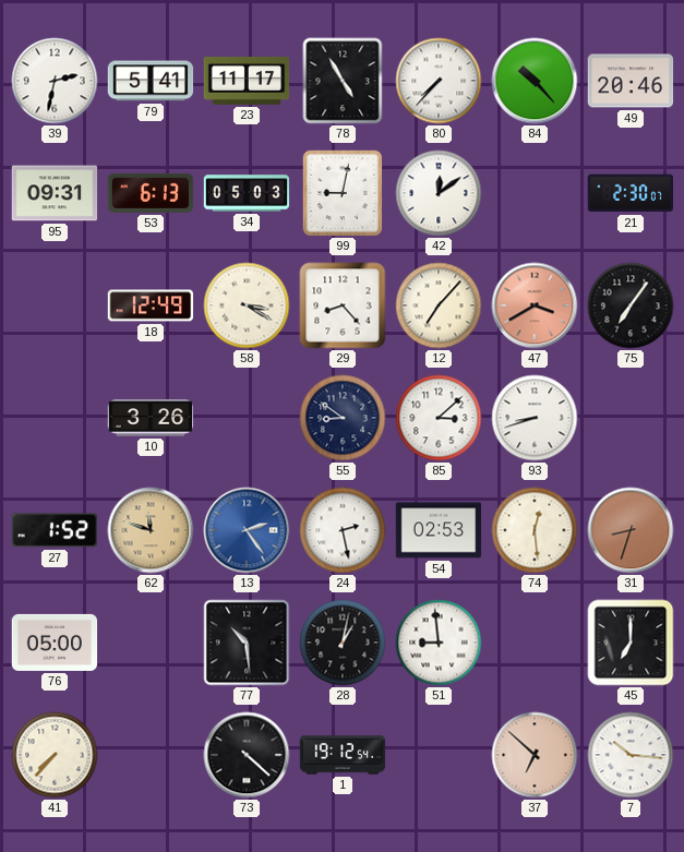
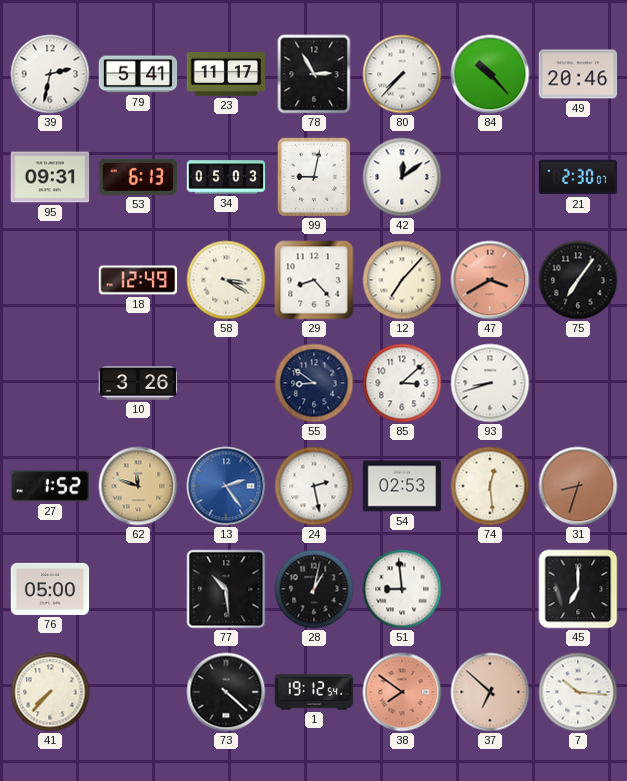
78: 4:55 -> 2:55 (314, 74)
38: none -> 7:51 (402, 692)
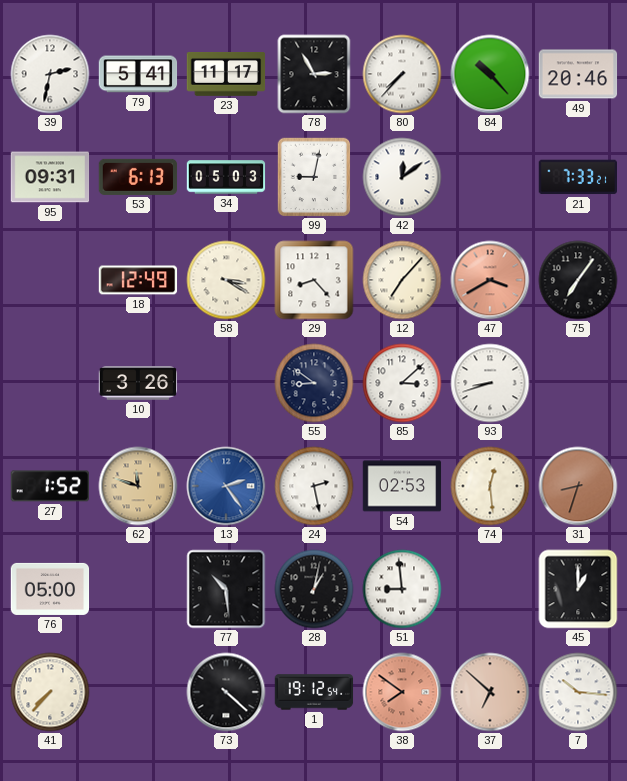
21: 2:30 -> 7:33 (577, 177)
45: 7:00 -> 1:00 (578, 589)
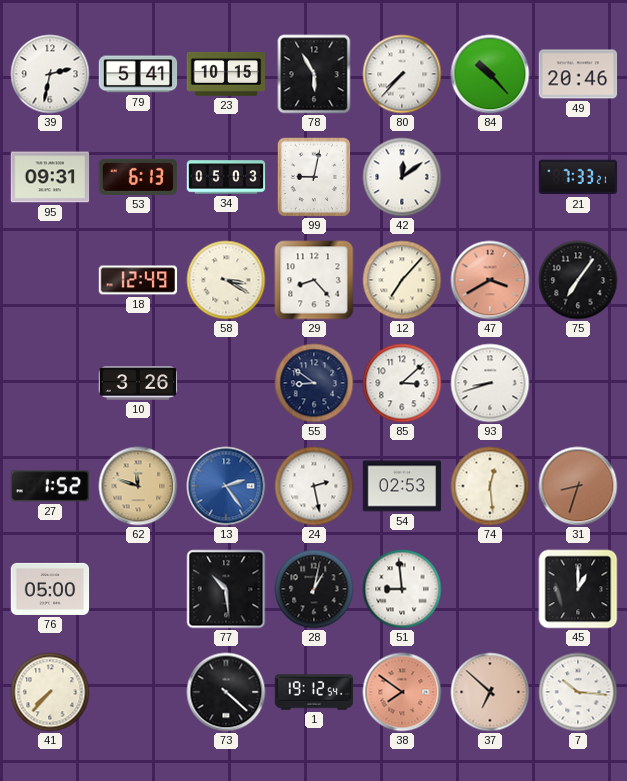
23: 11:17 -> 10:15 (226, 75)
78: 2:55 -> 5:55 (314, 74)
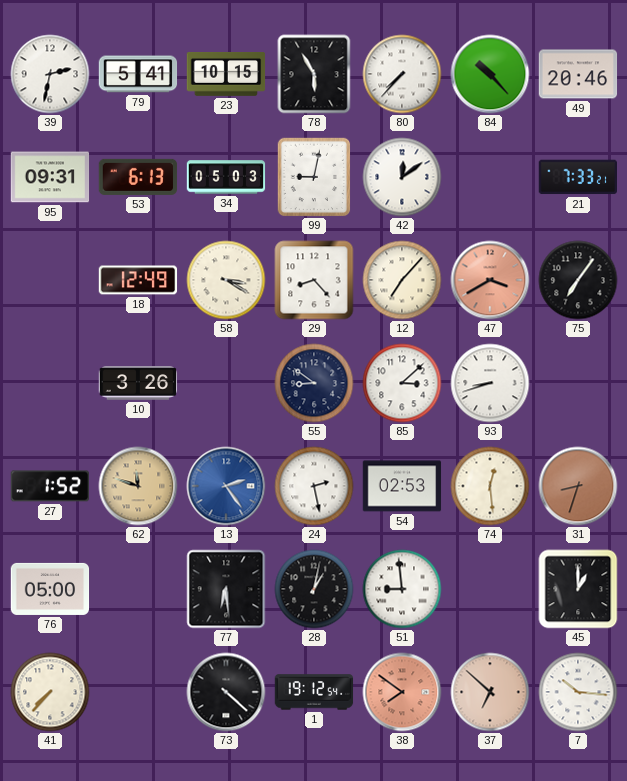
77: 10:29 -> 6:29 (226, 589)
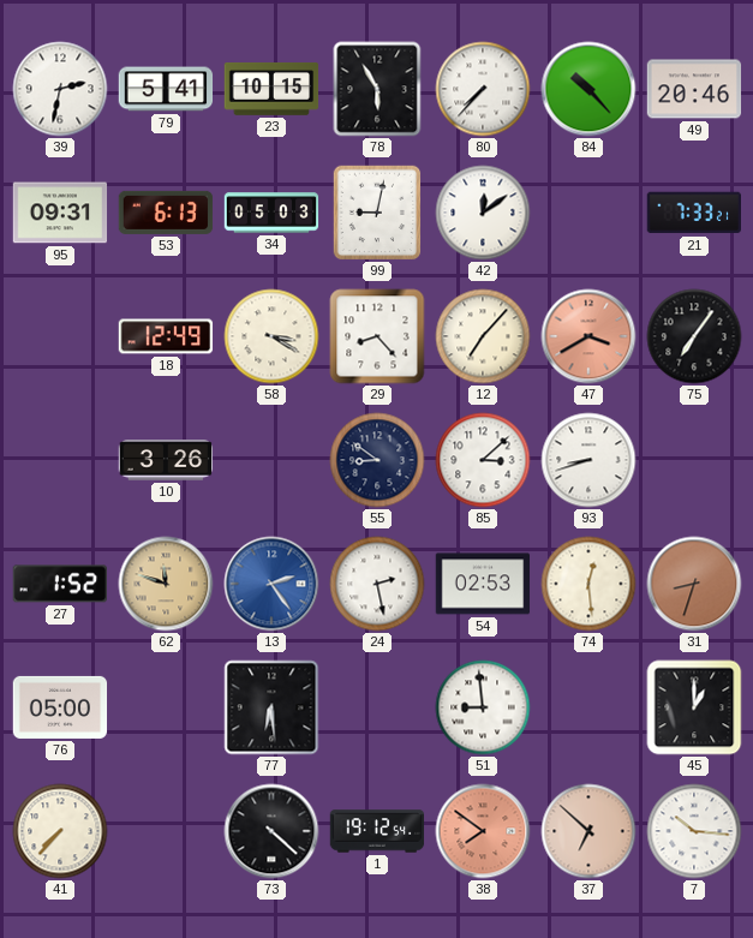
28: 1:02 -> none (314, 589)
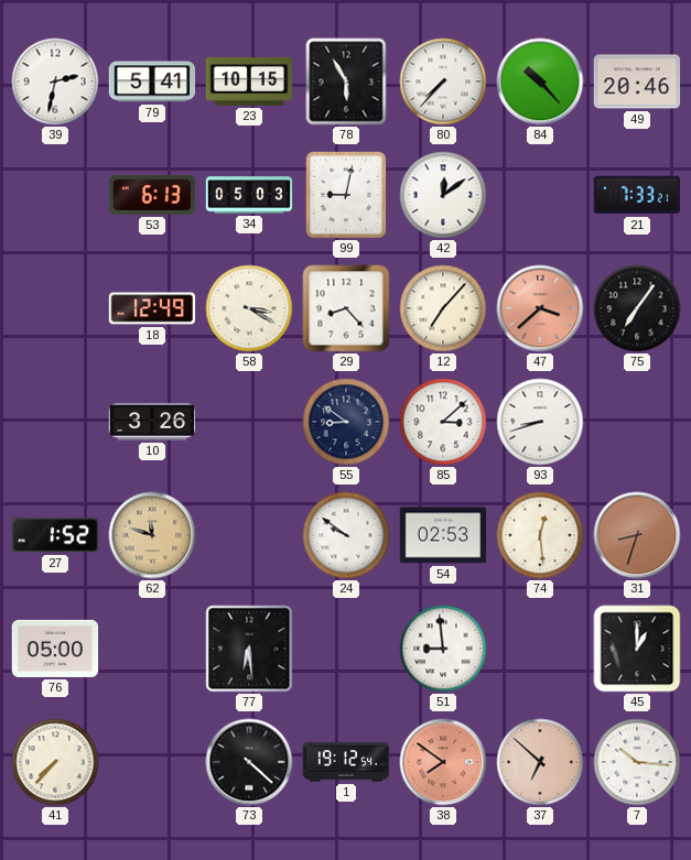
95: 09:31 -> none (60, 213)
47: 3:40 -> 3:38 (540, 308)
13: 2:24 -> none (271, 584)
24: 2:28 -> 9:51 (346, 535)
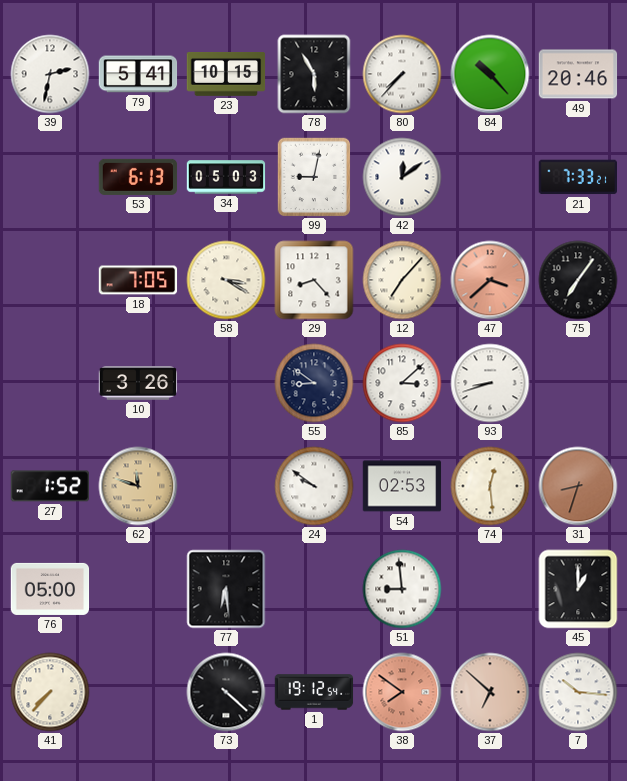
18: 12:49 -> 7:05 (138, 280)
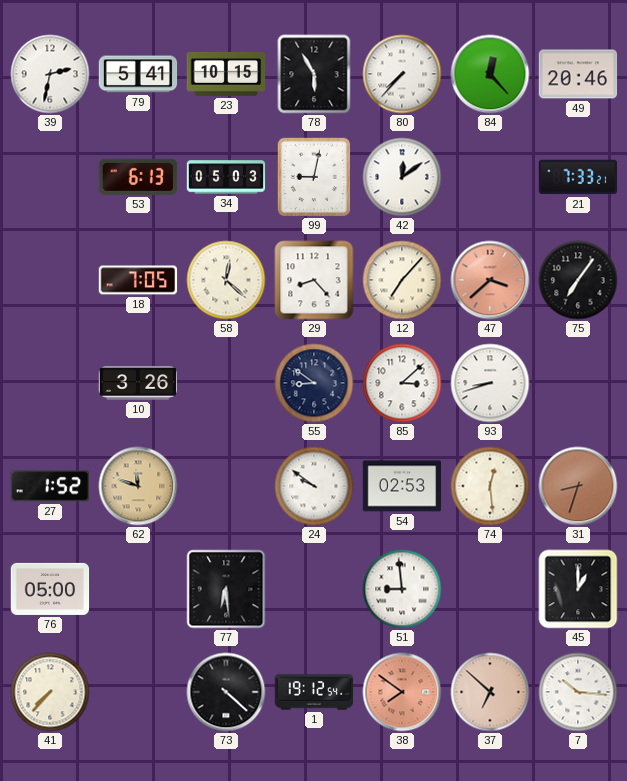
84: 10:23 -> 12:23 (490, 74)
58: 3:20 -> 12:22 (226, 280)
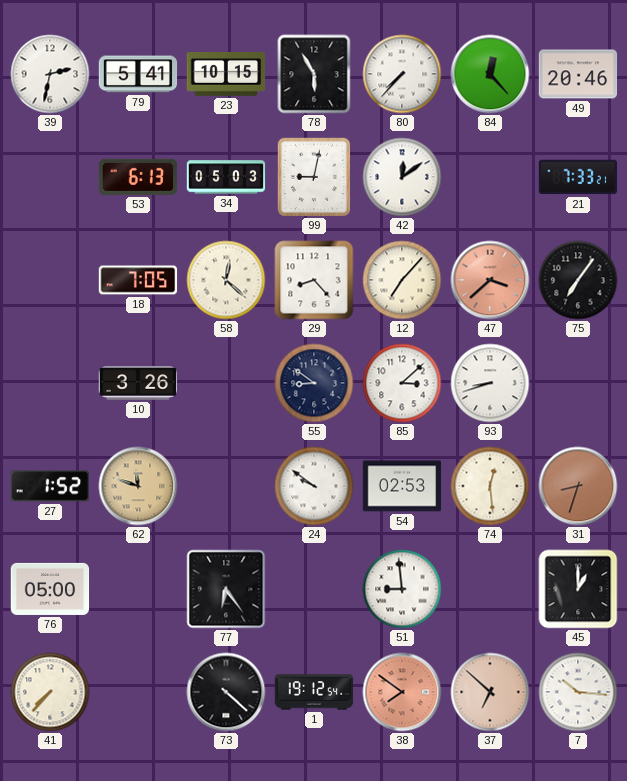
77: 6:29 -> 6:24 (226, 589)
